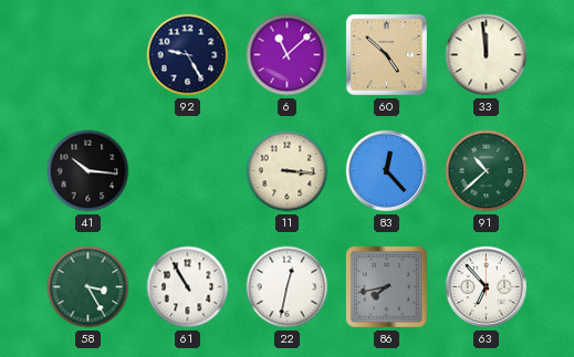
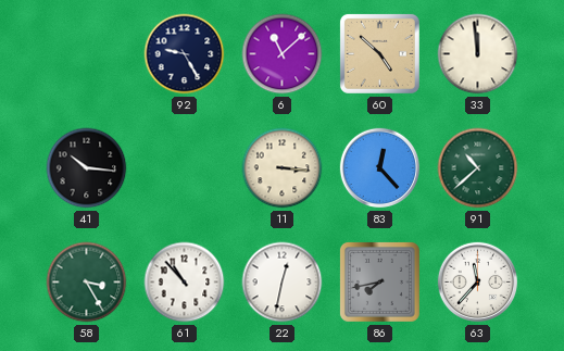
61: 10:55 -> 10:53 (185, 283)
63: 6:53 -> 11:37 (478, 283)
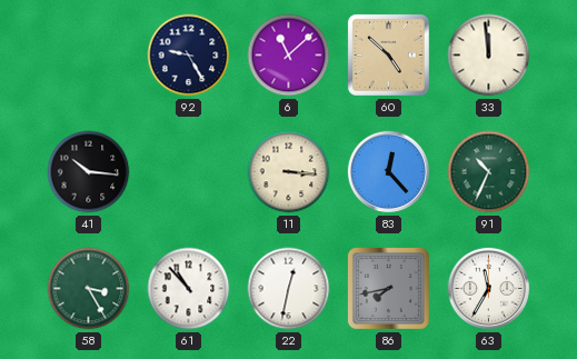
91: 10:38 -> 10:34 (489, 172)
63: 11:37 -> 11:35 (489, 289)
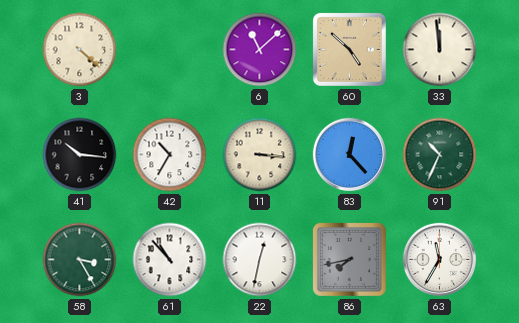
3: none -> 4:22 (80, 50)
92: 9:25 -> none (189, 56)
42: none -> 10:35 (170, 155)
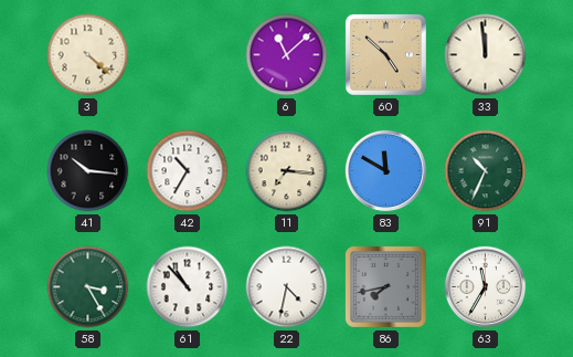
11: 3:16 -> 7:16 (287, 171)
83: 12:23 -> 11:50 (386, 171)
22: 12:32 -> 4:32 (287, 287)
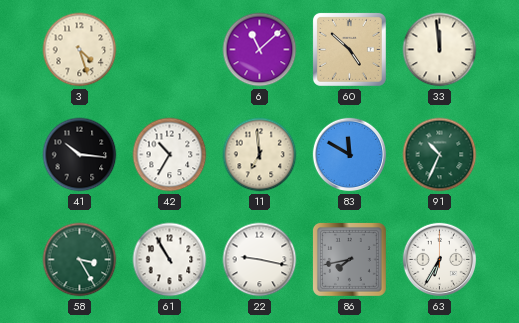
3: 4:22 -> 4:27 (80, 50)
11: 7:16 -> 6:59 (260, 155)
61: 10:53 -> 10:55 (170, 260)
22: 4:32 -> 9:17 (260, 260)
63: 11:35 -> 6:35 (440, 260)
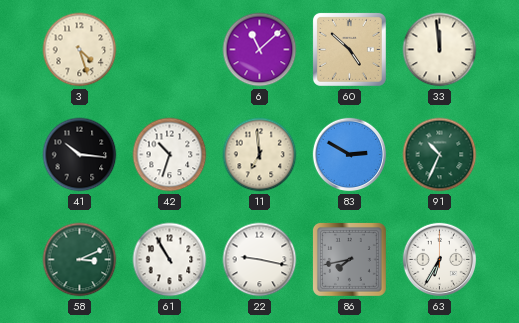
42: 10:35 -> 10:33 (170, 155)
83: 11:50 -> 2:50 (350, 155)
58: 3:25 -> 3:11 (80, 260)
